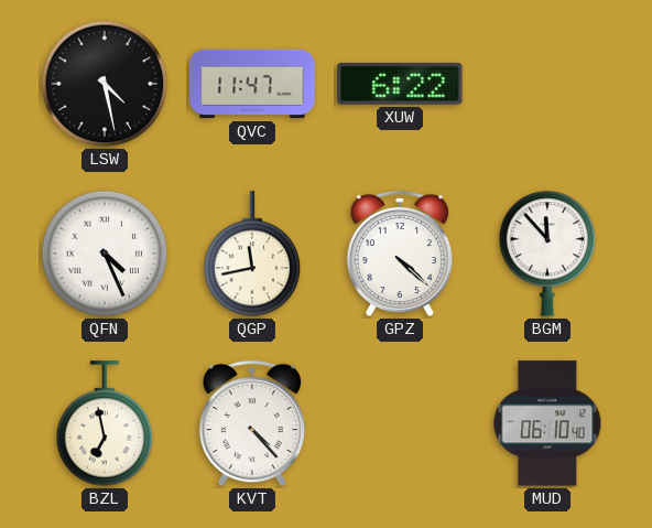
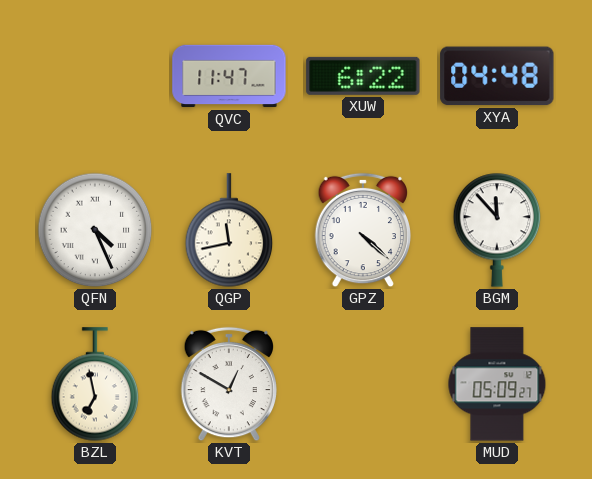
LSW: 4:28 -> none (105, 84)
XYA: none -> 04:48 (497, 76)
KVT: 4:23 -> 12:50 (228, 384)
MUD: 06:10 -> 05:09 (497, 384)
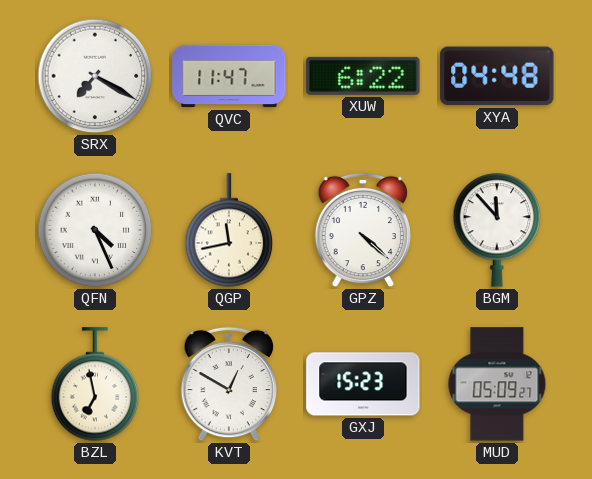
SRX: none -> 7:20 (95, 76)
GXJ: none -> 15:23 (363, 384)
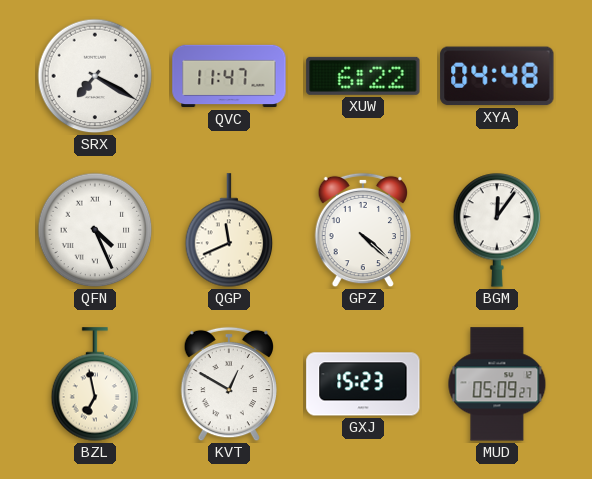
QGP: 11:43 -> 11:41 (229, 230)
BGM: 11:53 -> 12:06 (497, 230)
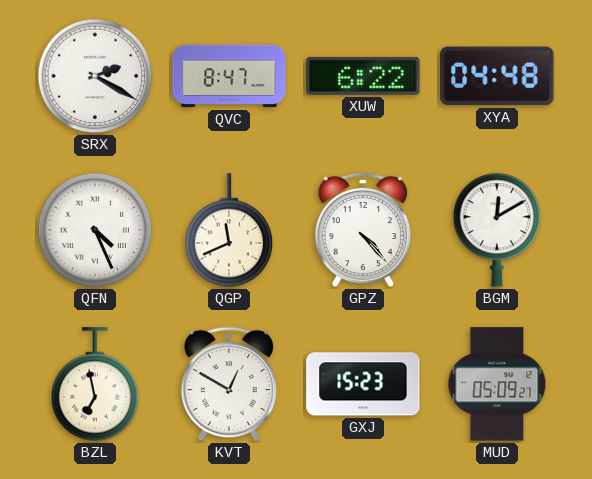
SRX: 7:20 -> 2:20 (95, 76)
QVC: 11:47 -> 8:47 (229, 76)
GPZ: 4:22 -> 4:23 (362, 230)
BGM: 12:06 -> 12:10 (497, 230)
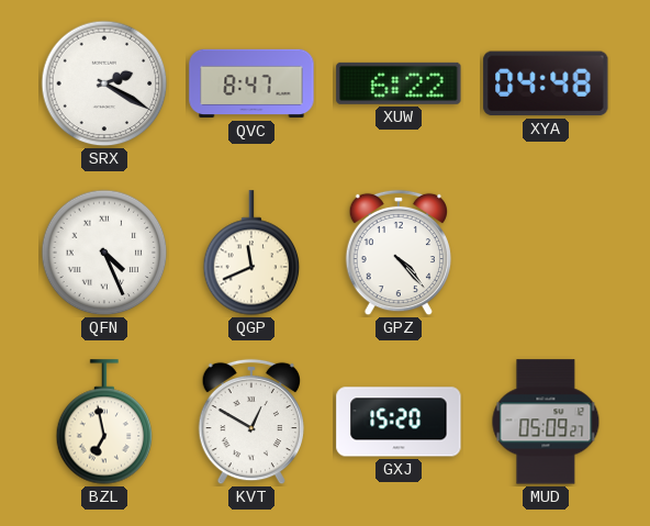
BGM: 12:10 -> none (497, 230)
GXJ: 15:23 -> 15:20 (399, 422)
